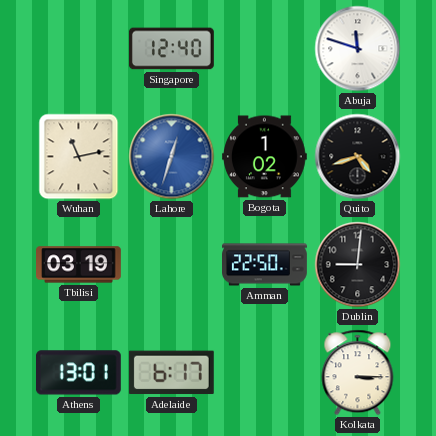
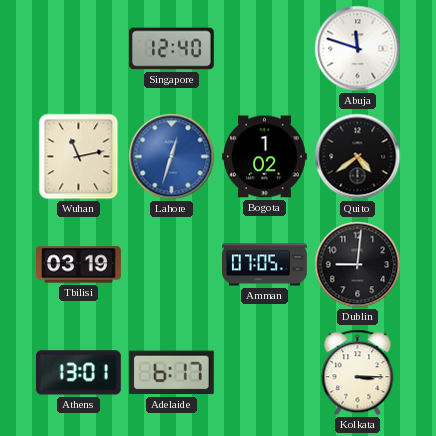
Quito: 4:42 -> 4:39 (358, 157)
Amman: 22:50 -> 07:05 (265, 265)
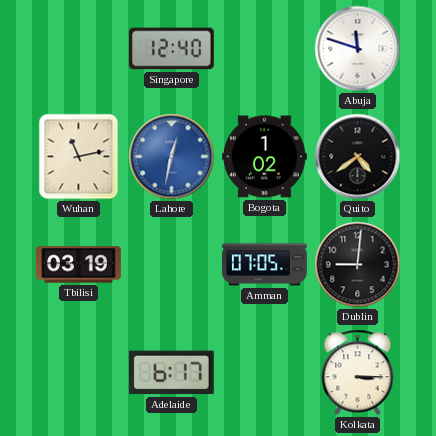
Lahore: 12:33 -> 12:32 (172, 157)
Athens: 13:01 -> none (78, 373)
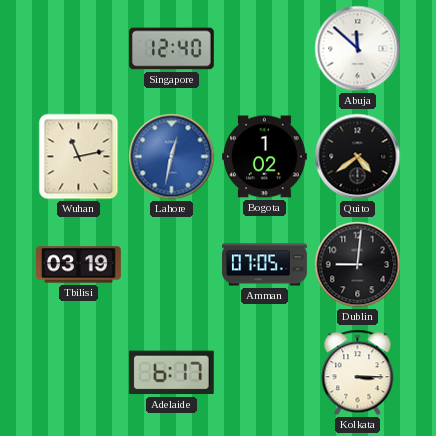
Abuja: 11:48 -> 11:52 (358, 49)
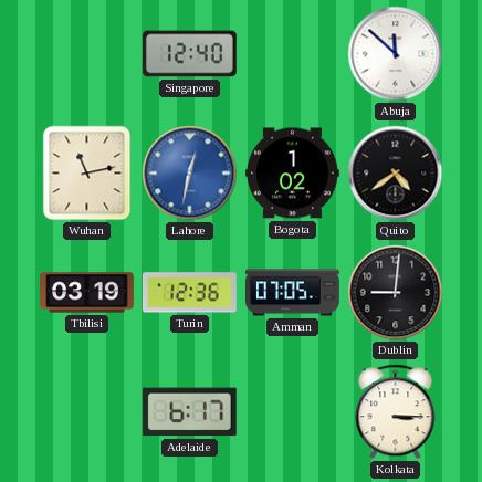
Turin: none -> 12:36 (189, 293)
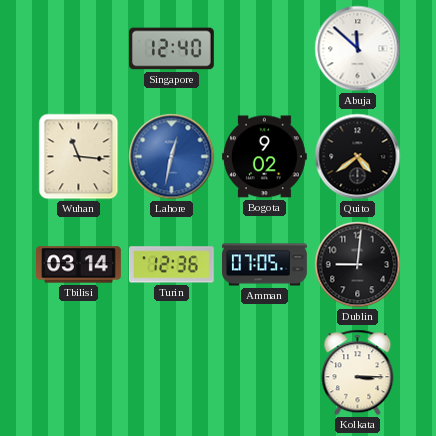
Wuhan: 11:13 -> 11:16 (79, 157)
Bogota: 1:02 -> 9:02 (265, 157)
Tbilisi: 03:19 -> 03:14 (79, 265)
Adelaide: 6:17 -> none (189, 412)
